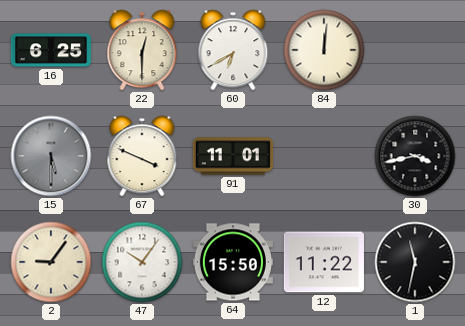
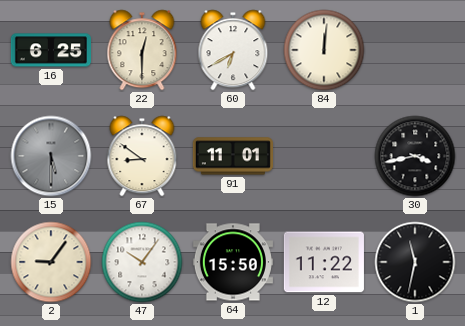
67: 3:49 -> 8:51 (142, 156)
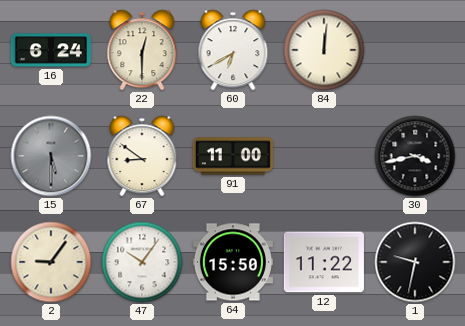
16: 6:25 -> 6:24 (51, 50)
91: 11:01 -> 11:00 (233, 156)
1: 11:32 -> 9:32 (415, 262)
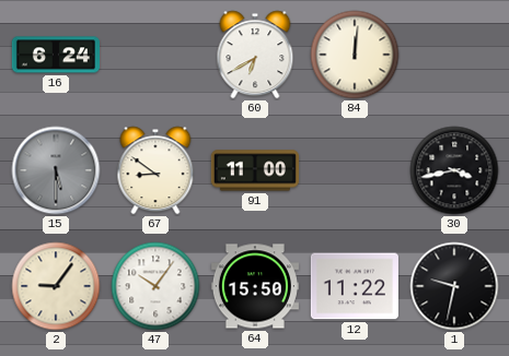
22: 12:30 -> none (142, 50)
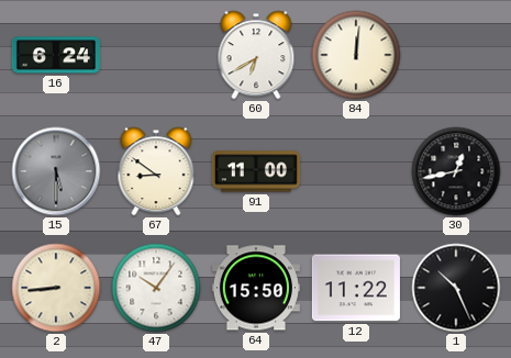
30: 3:43 -> 12:43 (456, 171)
2: 9:06 -> 8:44 (56, 288)
1: 9:32 -> 10:26 (456, 288)
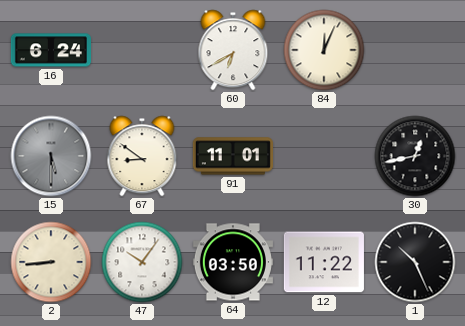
84: 12:01 -> 12:04 (324, 50)
91: 11:00 -> 11:01 (233, 156)
64: 15:50 -> 03:50 (233, 262)
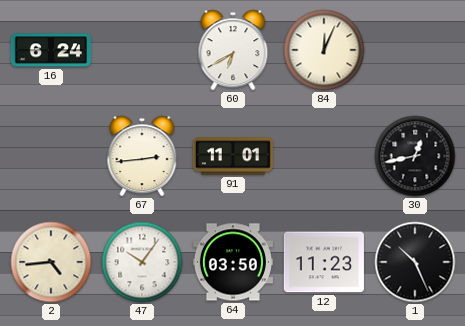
15: 5:30 -> none (51, 156)
67: 8:51 -> 2:44 (142, 156)
2: 8:44 -> 4:44 (51, 262)
12: 11:22 -> 11:23 (324, 262)
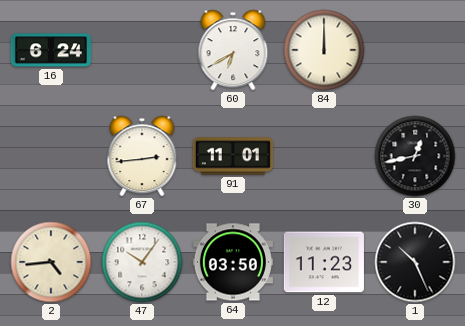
84: 12:04 -> 12:00 (324, 50)
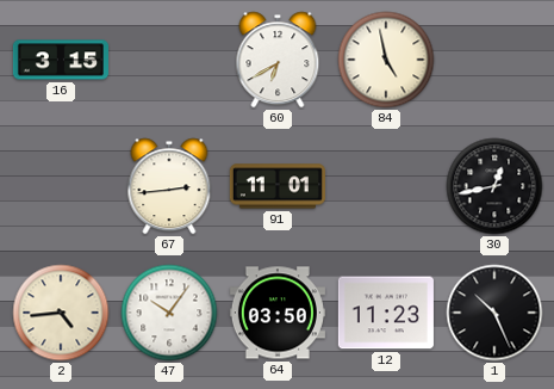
16: 6:24 -> 3:15 (61, 60)
84: 12:00 -> 4:58 (386, 60)
